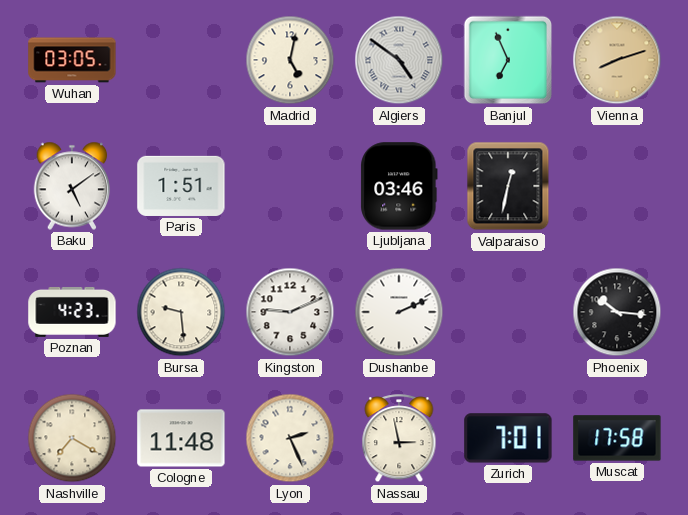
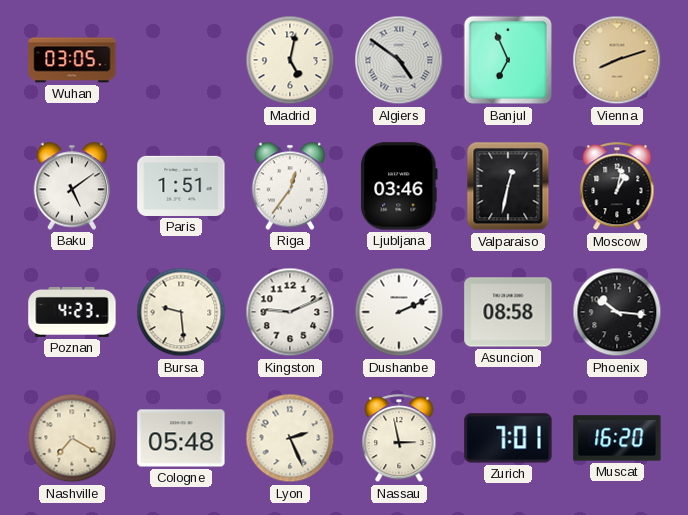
Riga: none -> 12:36 (290, 186)
Moscow: none -> 1:02 (617, 187)
Asuncion: none -> 08:58 (508, 312)
Cologne: 11:48 -> 05:48 (181, 438)
Muscat: 17:58 -> 16:20 (617, 438)
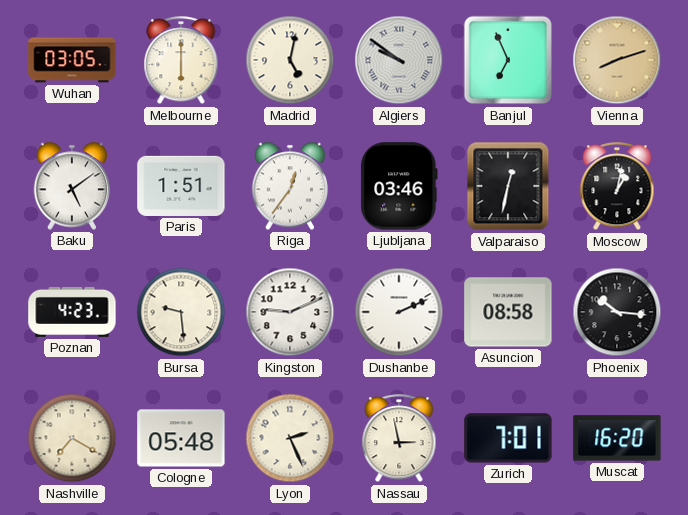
Melbourne: none -> 6:00 (181, 61)
Algiers: 4:51 -> 9:51 (399, 60)
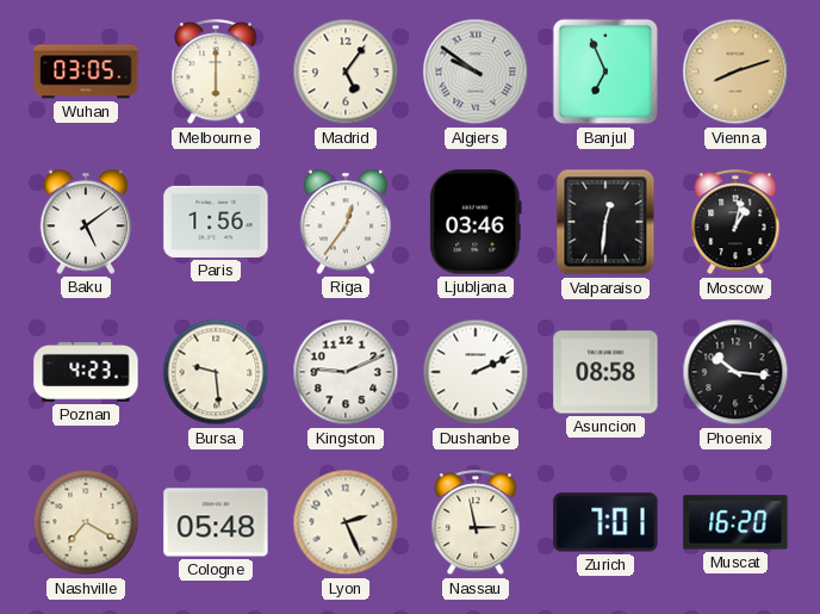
Madrid: 5:02 -> 5:06 (346, 72)
Paris: 1:51 -> 1:56 (216, 222)
Valparaiso: 12:32 -> 12:31 (605, 222)
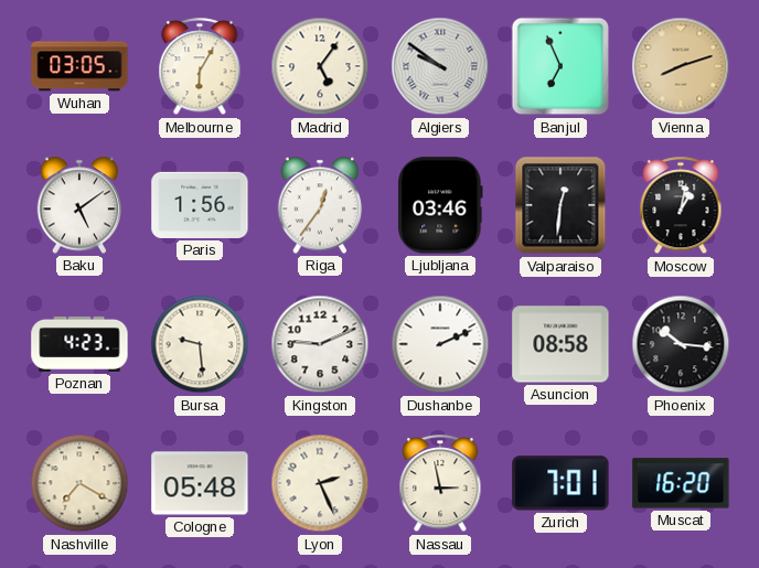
Melbourne: 6:00 -> 6:05 (200, 67)
